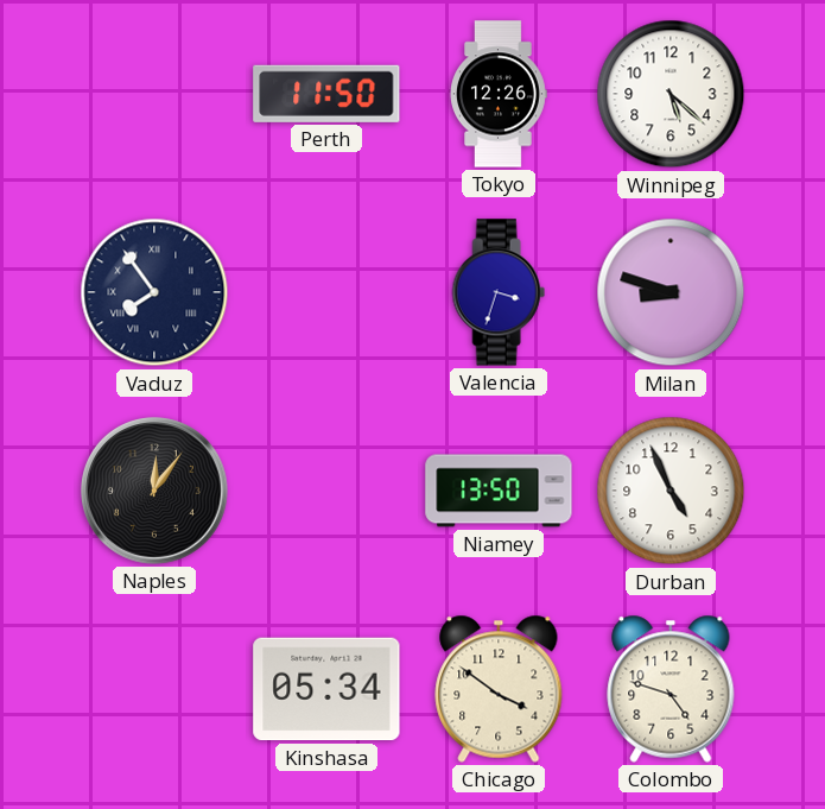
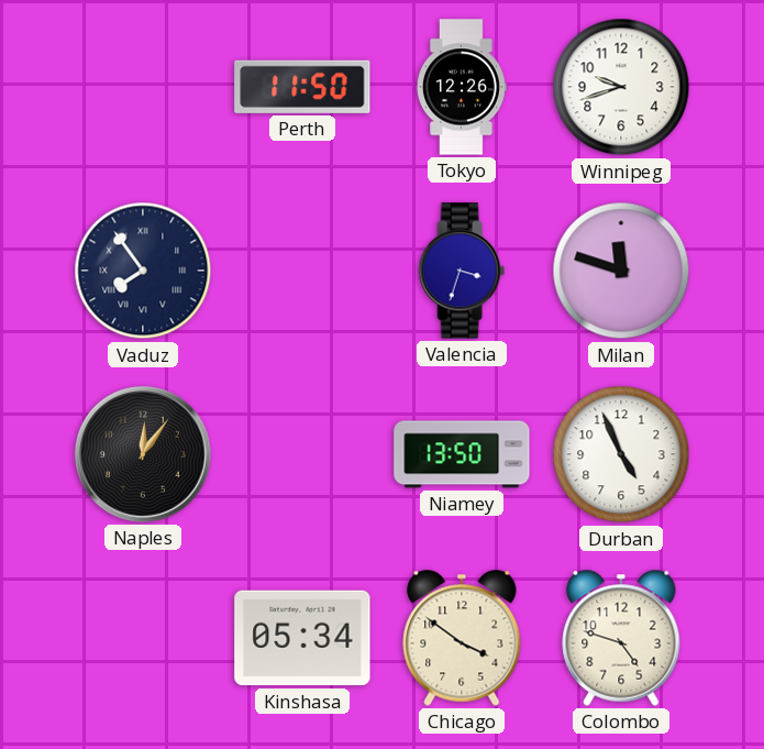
Winnipeg: 5:22 -> 9:42 (621, 87)
Milan: 8:48 -> 11:48 (621, 271)
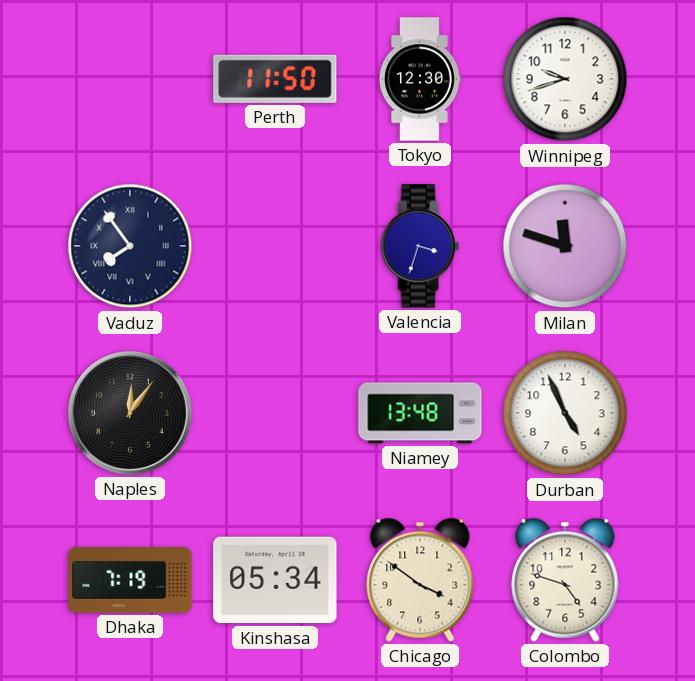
Tokyo: 12:26 -> 12:30 (420, 79)
Niamey: 13:50 -> 13:48 (420, 413)
Dhaka: none -> 7:19 (130, 580)
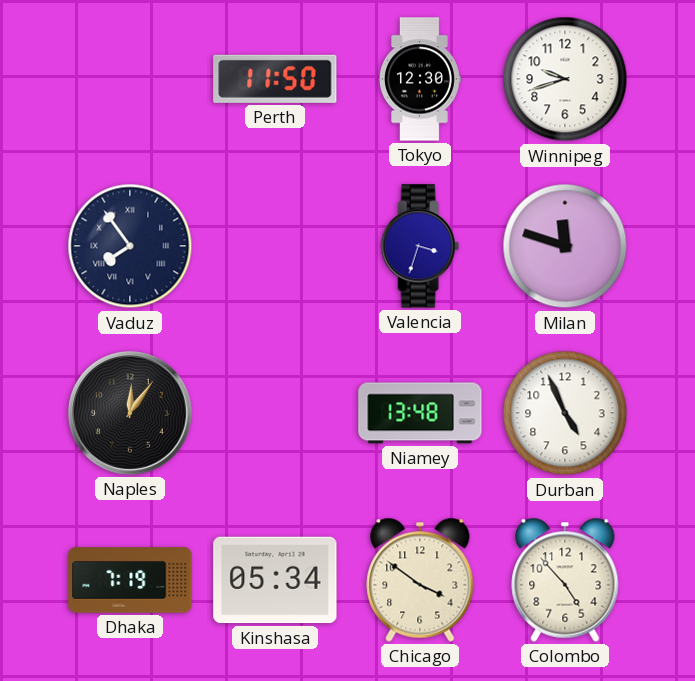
Colombo: 4:48 -> 4:53 (565, 580)
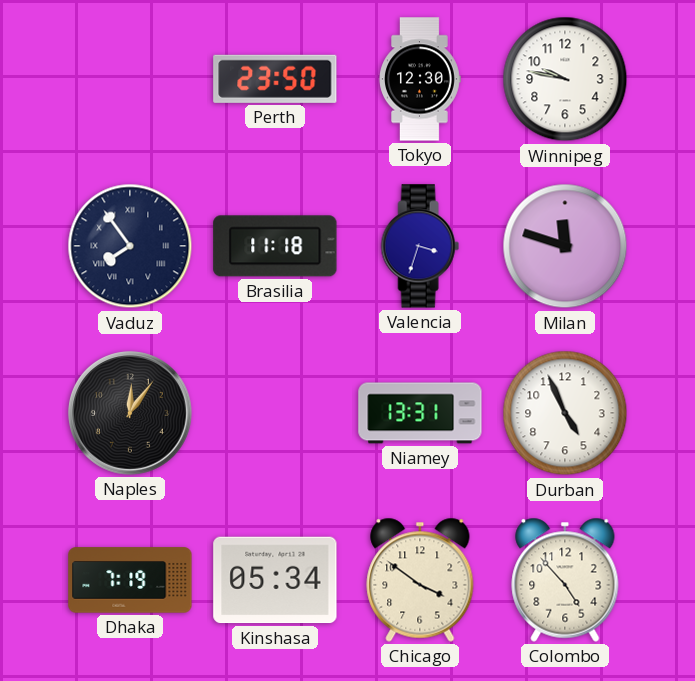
Perth: 11:50 -> 23:50 (275, 79)
Winnipeg: 9:42 -> 9:47 (565, 79)
Brasilia: none -> 11:18 (275, 246)
Niamey: 13:48 -> 13:31 (420, 413)
